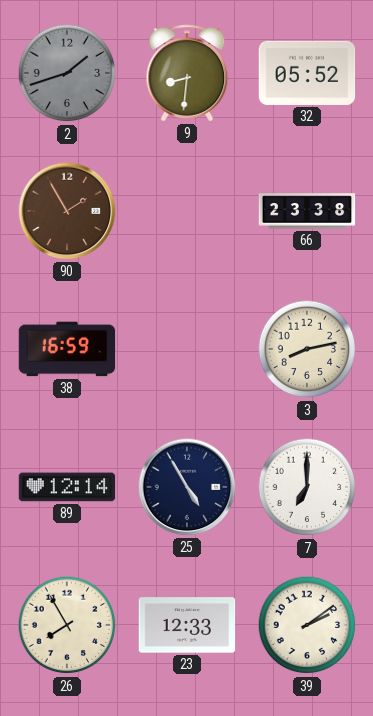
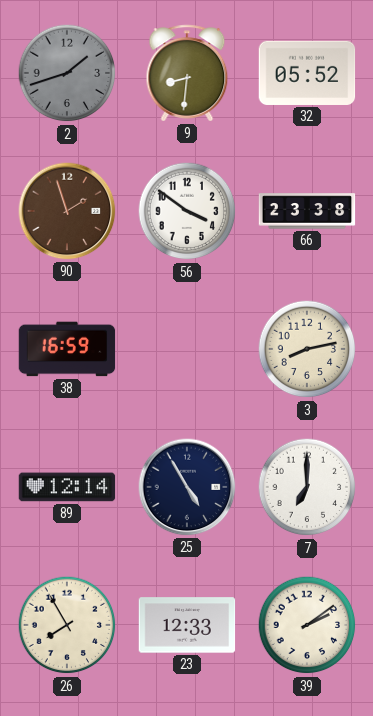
90: 1:55 -> 1:57 (67, 211)
56: none -> 3:51 (187, 211)
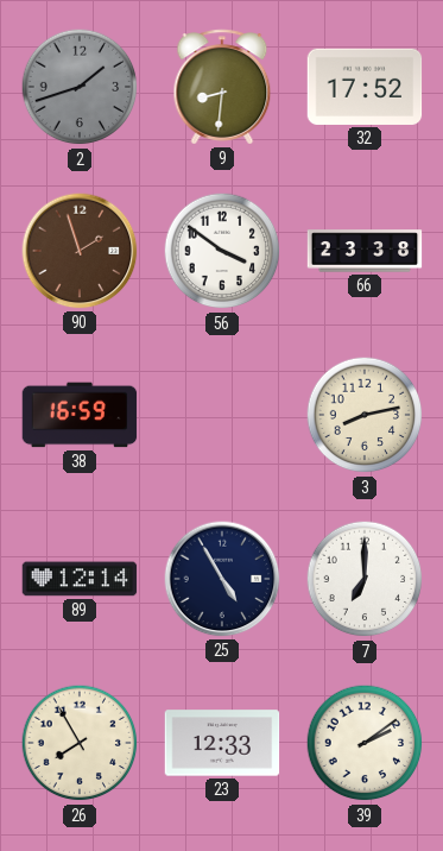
32: 05:52 -> 17:52 (365, 87)
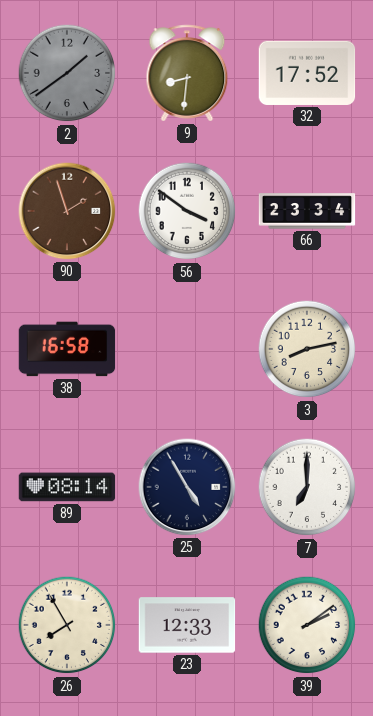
2: 1:42 -> 1:39 (67, 73)
66: 23:38 -> 23:34 (307, 211)
38: 16:59 -> 16:58 (67, 349)
89: 12:14 -> 08:14 (67, 487)
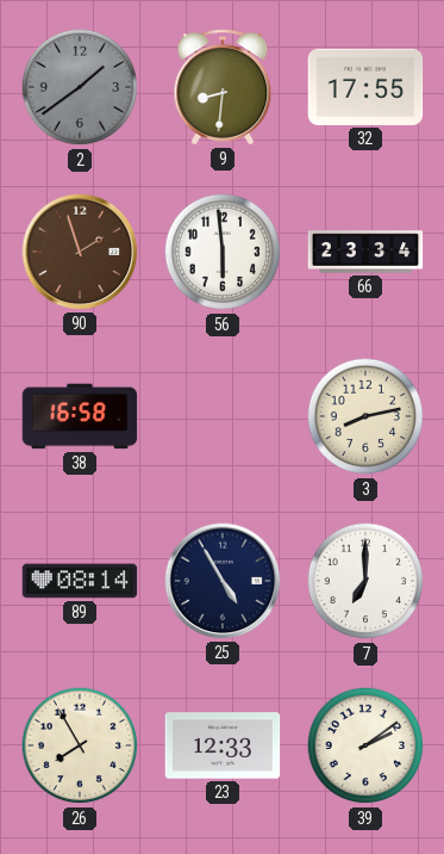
32: 17:52 -> 17:55 (365, 87)
56: 3:51 -> 5:59 (223, 252)
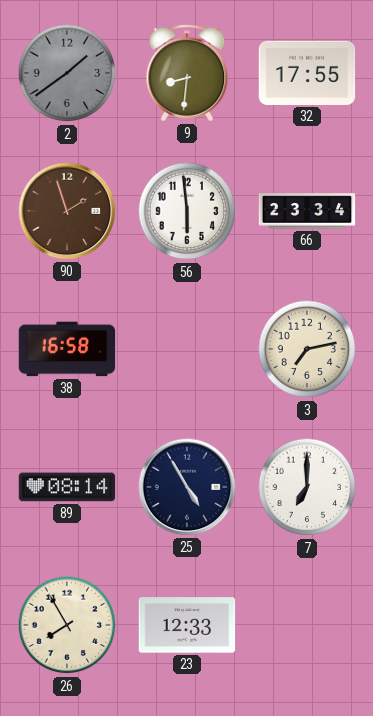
3: 8:13 -> 7:13 (307, 349)
39: 2:09 -> none (365, 745)
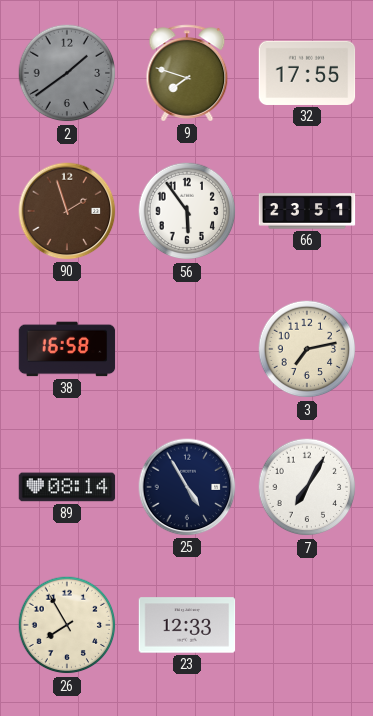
9: 8:31 -> 7:48 (187, 73)
56: 5:59 -> 5:54 (187, 211)
66: 23:34 -> 23:51 (307, 211)
7: 7:00 -> 7:05 (307, 487)
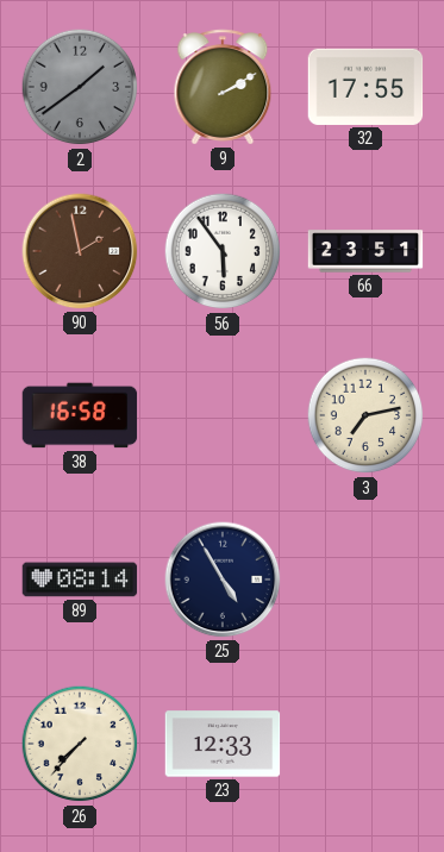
9: 7:48 -> 2:10 (223, 87)
90: 1:57 -> 1:58 (80, 251)
7: 7:05 -> none (307, 487)
26: 7:55 -> 7:37 (80, 744)
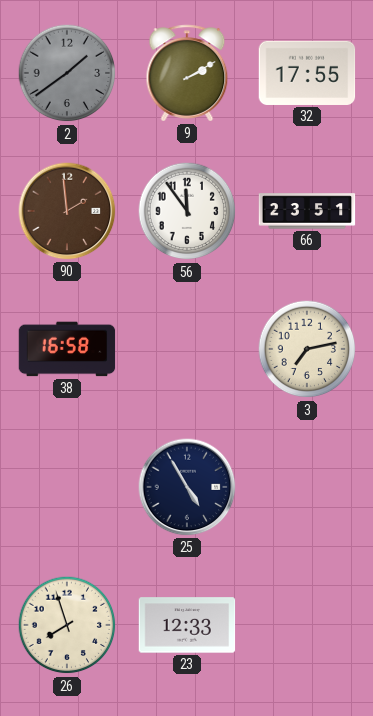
90: 1:58 -> 1:59 (67, 211)
56: 5:54 -> 11:54 (187, 211)
89: 08:14 -> none (80, 580)
26: 7:37 -> 7:57 (67, 625)
